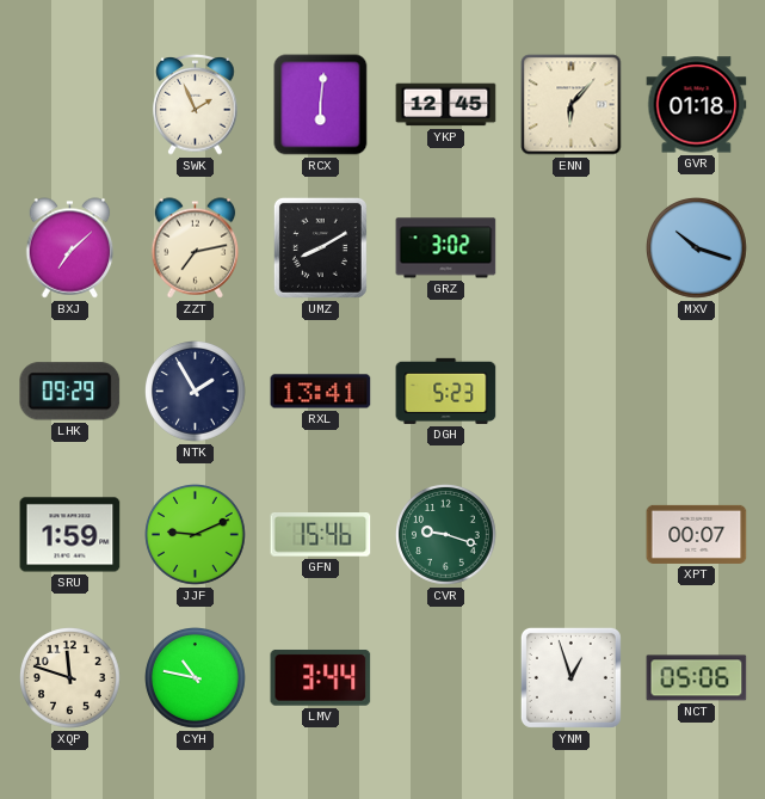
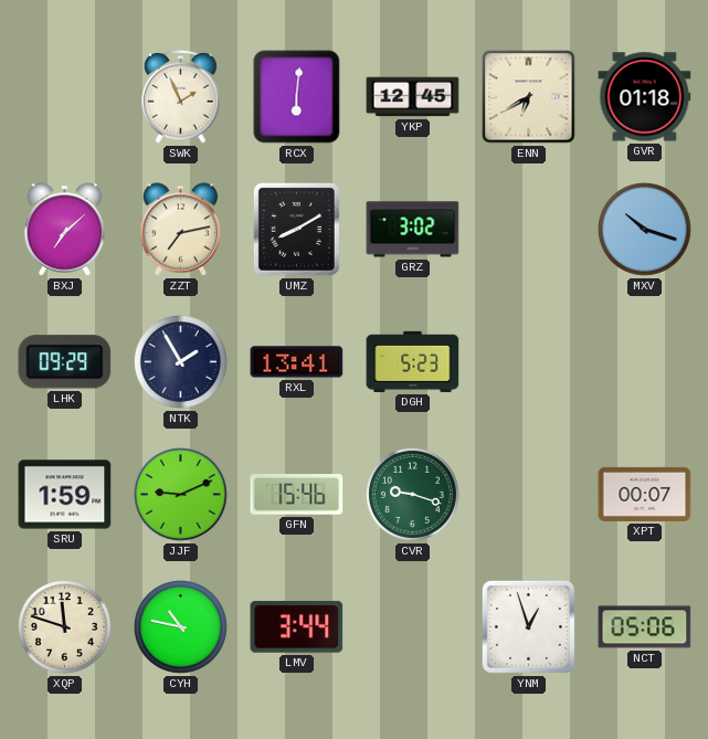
ENN: 6:07 -> 6:40 (529, 97)
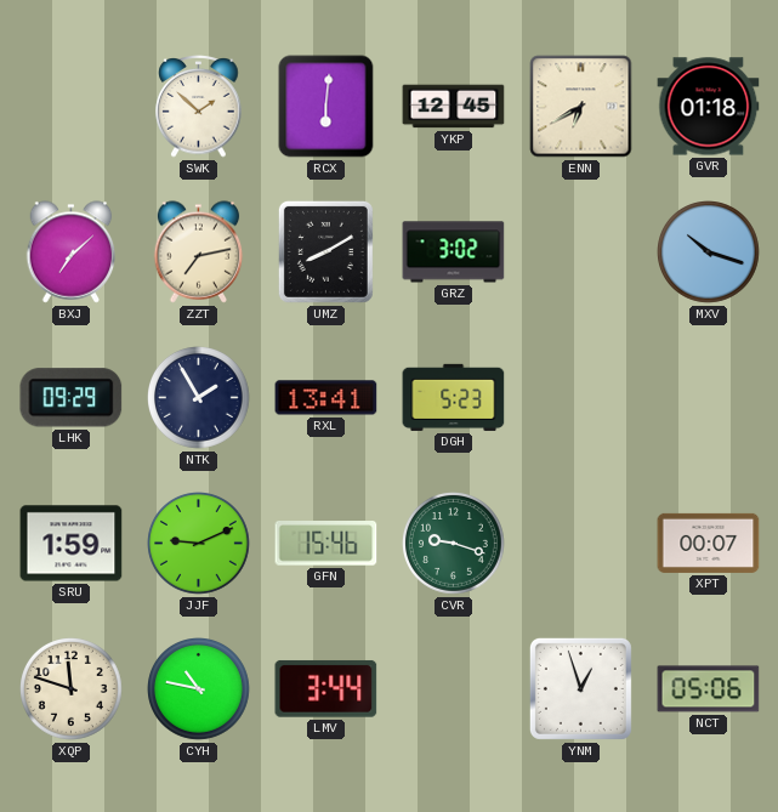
SWK: 1:56 -> 1:52 (199, 107)
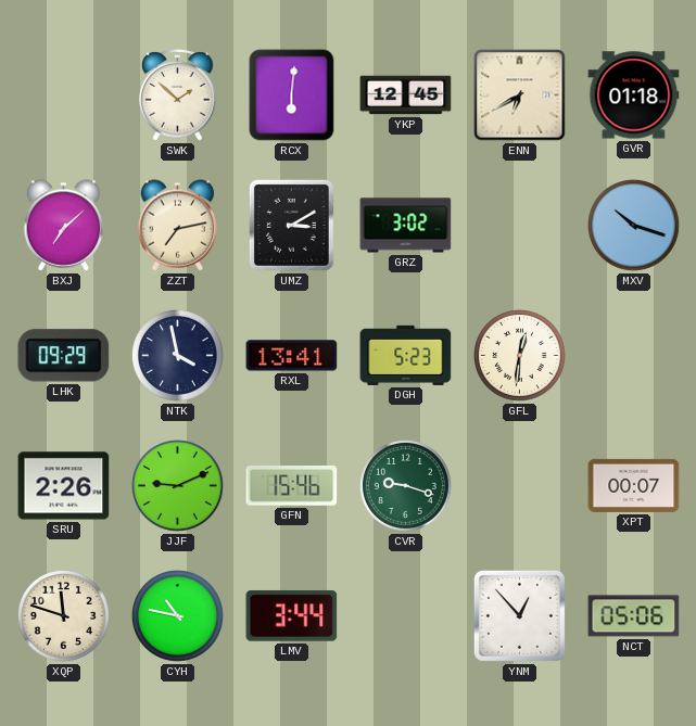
UMZ: 8:10 -> 3:10 (291, 225)
NTK: 1:55 -> 3:58 (178, 356)
GFL: none -> 12:31 (520, 356)
SRU: 1:59 -> 2:26 (64, 486)
YNM: 12:57 -> 12:53 (519, 615)
